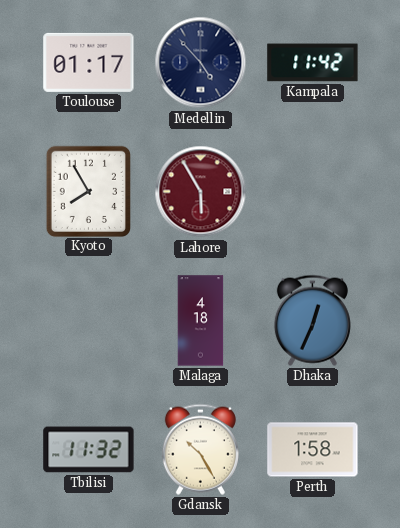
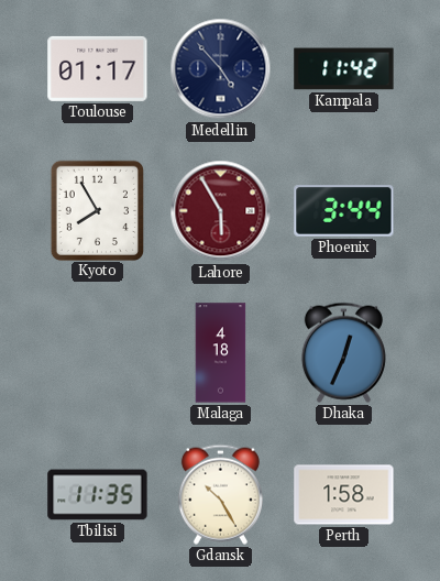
Phoenix: none -> 3:44 (344, 211)
Tbilisi: 11:32 -> 11:35 (98, 495)
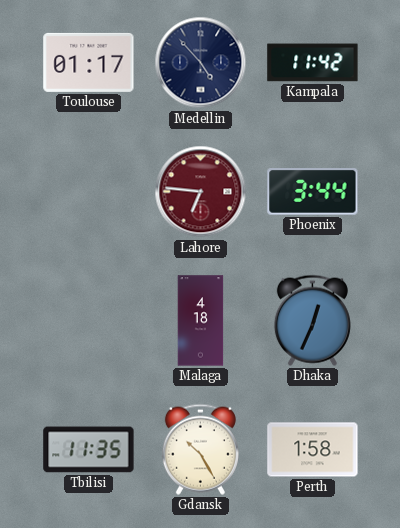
Kyoto: 7:55 -> none (97, 210)
Lahore: 5:55 -> 6:46 (201, 192)
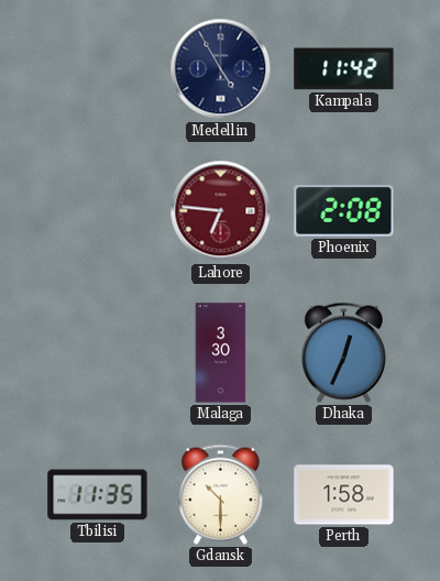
Toulouse: 01:17 -> none (89, 62)
Medellin: 4:53 -> 4:55 (221, 69)
Phoenix: 3:44 -> 2:08 (344, 211)
Malaga: 4:18 -> 3:30 (221, 353)
Gdansk: 10:25 -> 10:30 (220, 494)
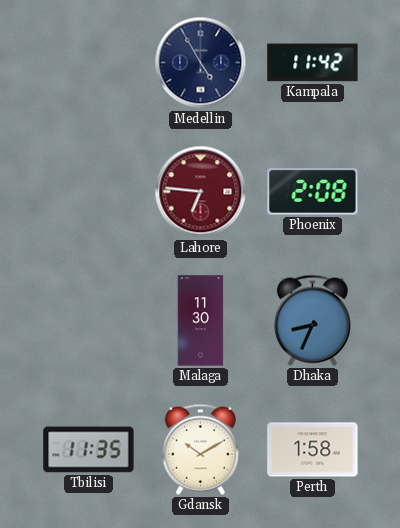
Malaga: 3:30 -> 11:30 (201, 321)
Dhaka: 12:34 -> 8:34 (312, 320)
Gdansk: 10:30 -> 10:10 (200, 449)
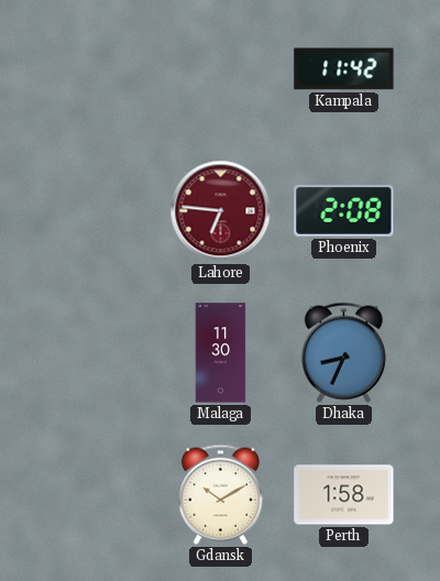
Medellin: 4:55 -> none (201, 63)
Tbilisi: 11:35 -> none (89, 450)
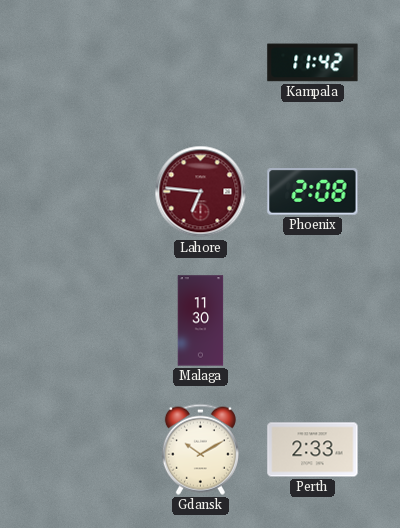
Dhaka: 8:34 -> none (343, 352)
Perth: 1:58 -> 2:33 (313, 450)
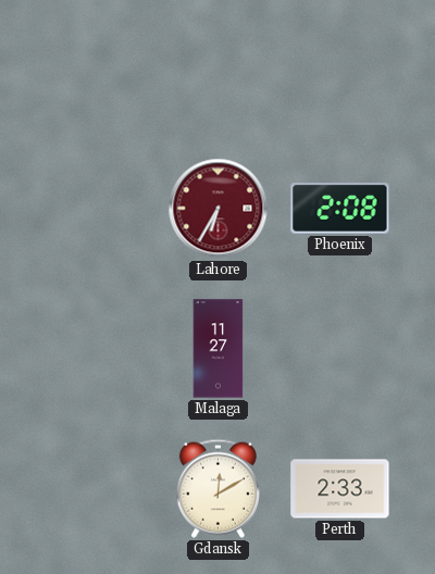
Kampala: 11:42 -> none (313, 63)
Lahore: 6:46 -> 6:35 (219, 209)
Malaga: 11:30 -> 11:27 (219, 349)
Gdansk: 10:10 -> 12:10 (217, 488)
